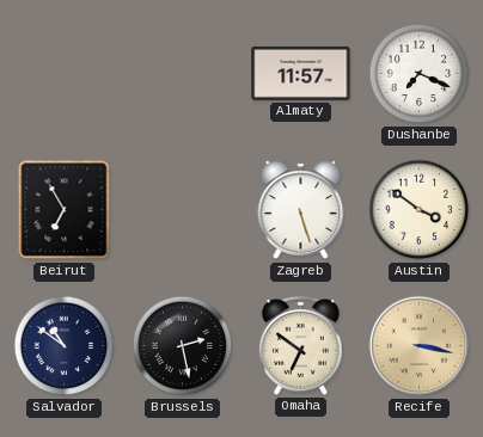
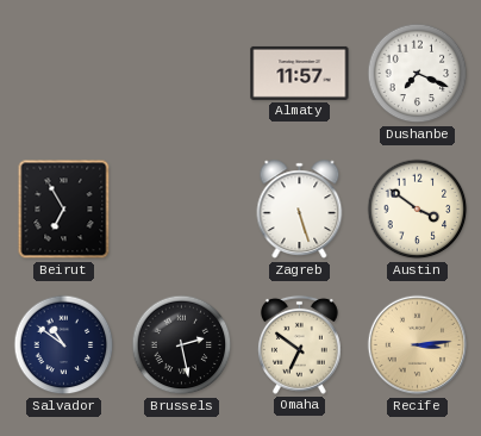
Recife: 3:17 -> 3:14 (418, 345)
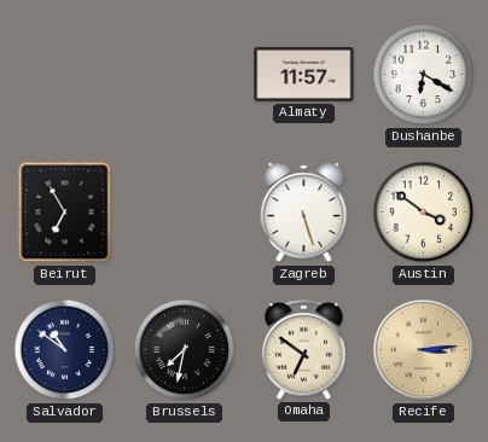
Dushanbe: 7:19 -> 6:20 (424, 75)
Brussels: 2:28 -> 7:32 (185, 350)
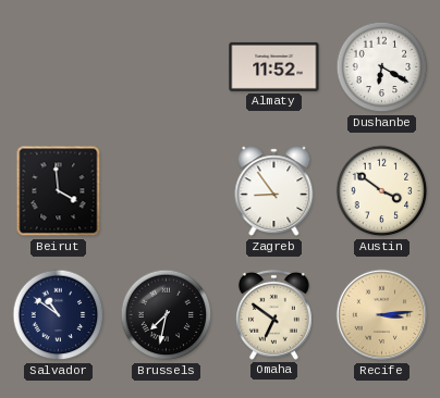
Almaty: 11:57 -> 11:52 (274, 66)
Beirut: 6:55 -> 3:59 (59, 191)
Zagreb: 5:27 -> 8:54 (274, 191)
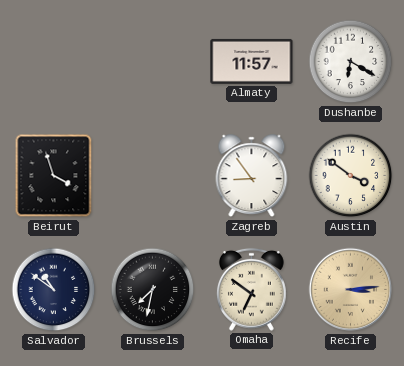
Almaty: 11:52 -> 11:57 (252, 61)
Beirut: 3:59 -> 3:57 (54, 176)
